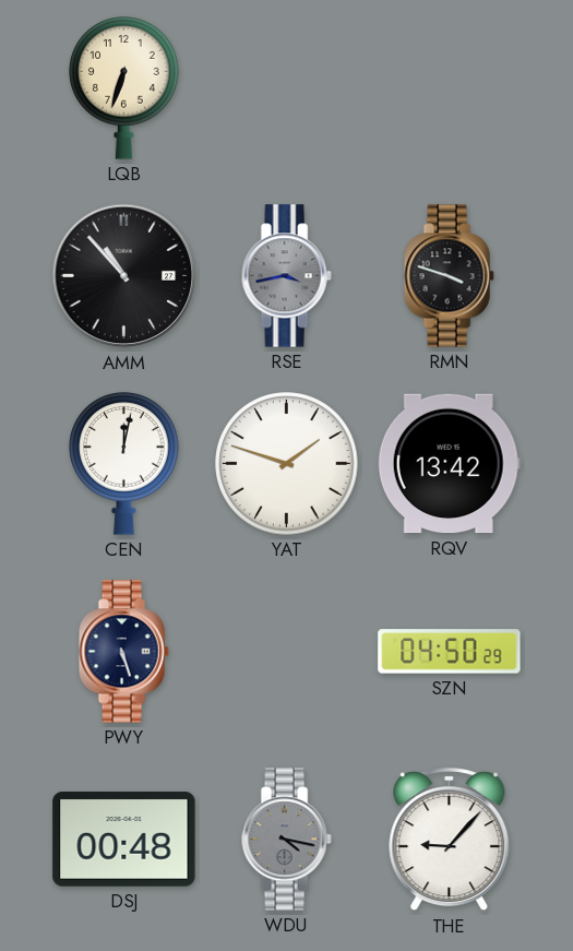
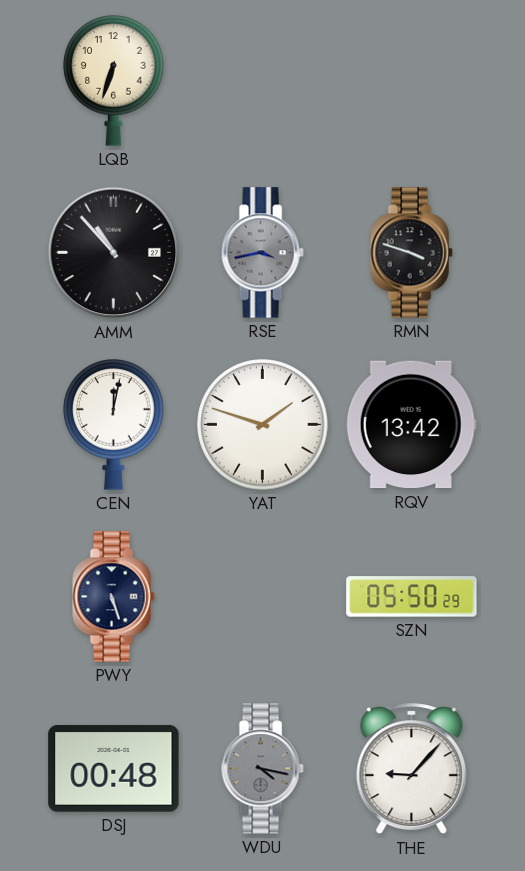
SZN: 04:50 -> 05:50 (412, 597)
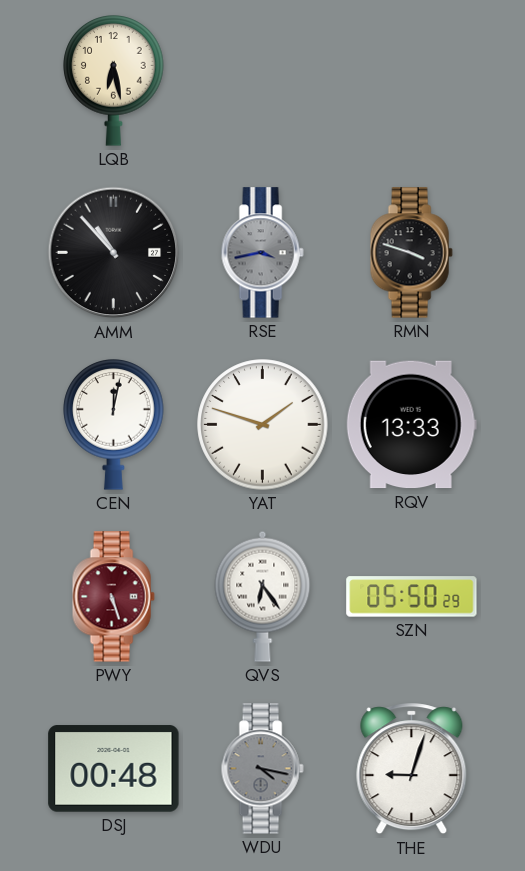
LQB: 6:33 -> 6:28 (114, 81)
RQV: 13:42 -> 13:33 (411, 425)
PWY dial: navy -> burgundy (113, 597)
QVS: none -> 6:24 (263, 596)
THE: 9:07 -> 9:03 (412, 769)
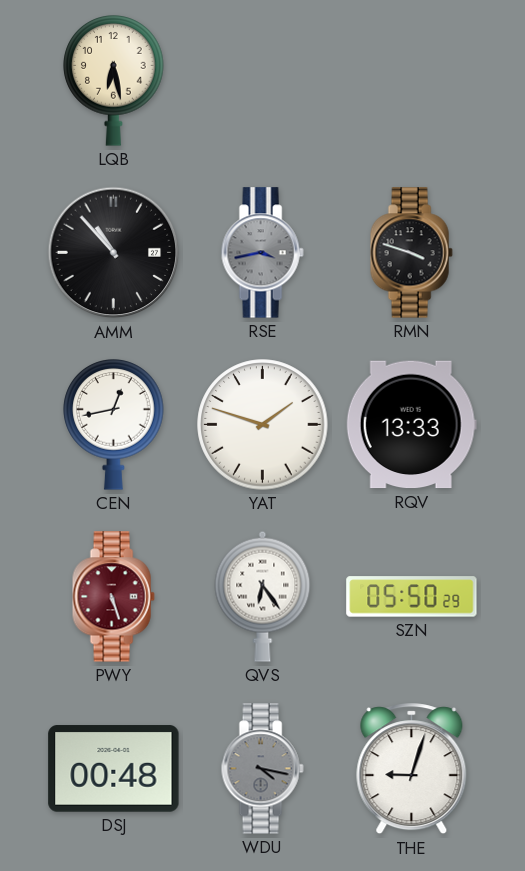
CEN: 12:02 -> 12:43 (114, 425)
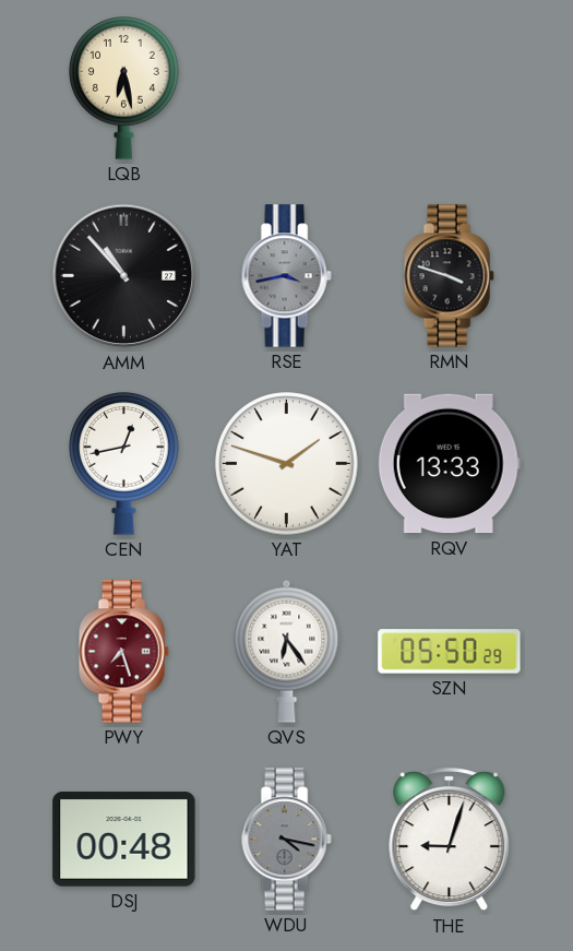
PWY: 5:27 -> 7:27 (123, 652)
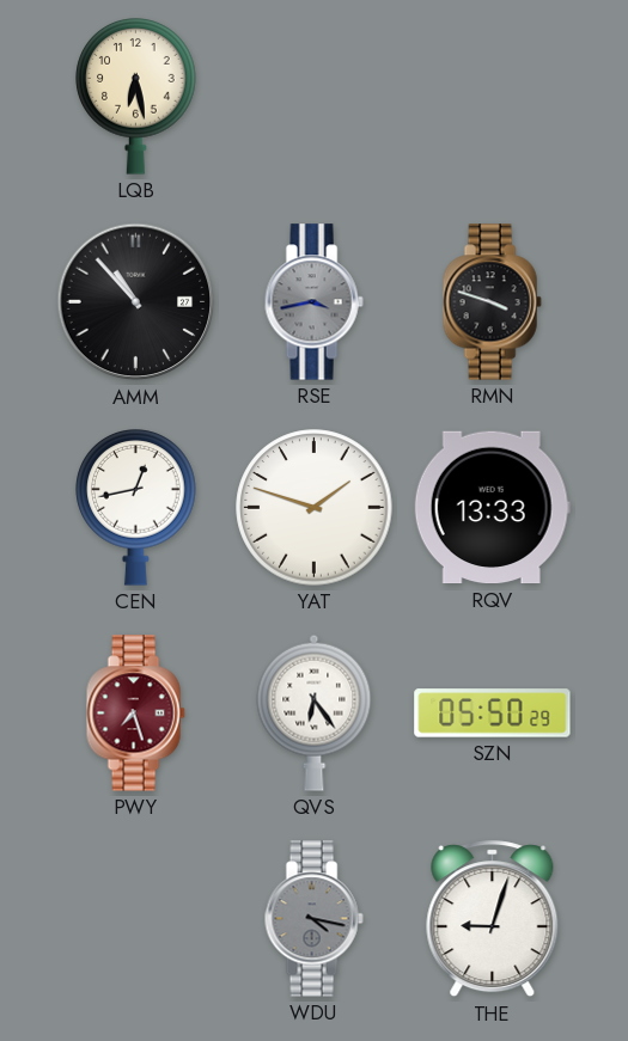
DSJ: 00:48 -> none (124, 840)
